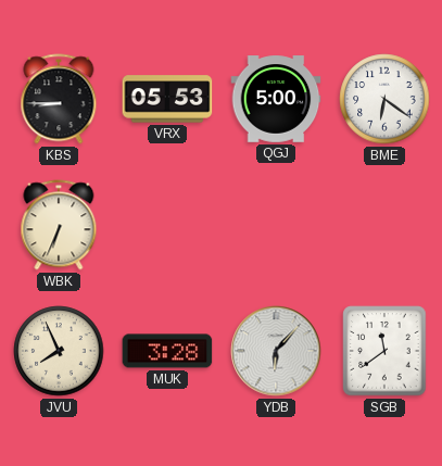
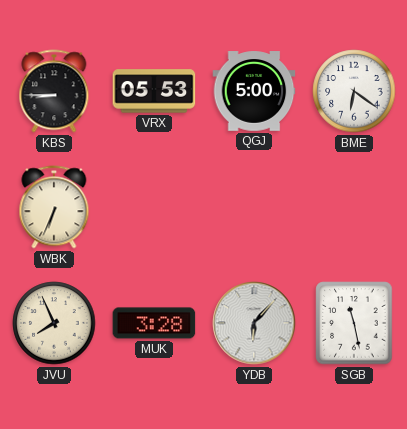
SGB: 11:39 -> 11:28 (354, 323)
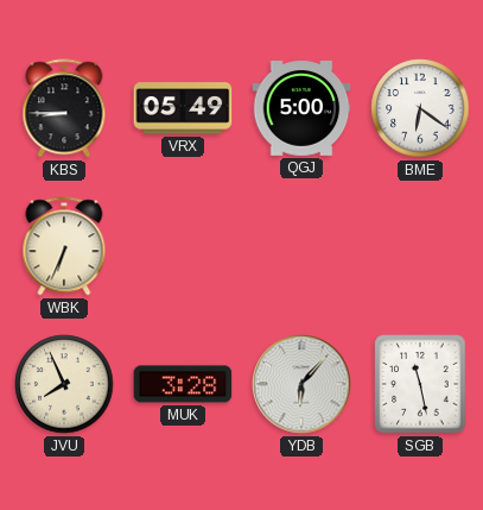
VRX: 05:53 -> 05:49 (183, 108)
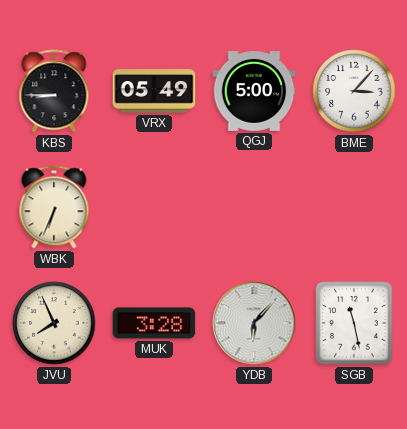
BME: 6:21 -> 3:07 (354, 91)
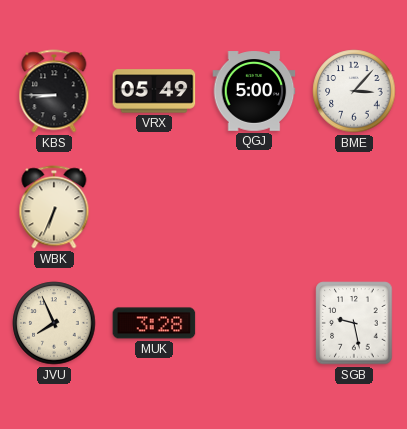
YDB: 6:07 -> none (254, 323)
SGB: 11:28 -> 9:28 (354, 323)
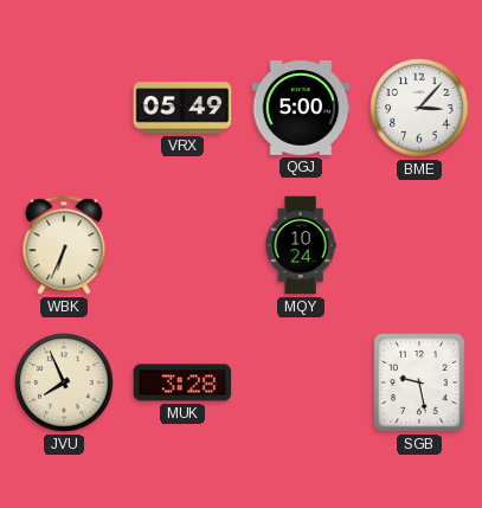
KBS: 8:45 -> none (54, 91)
MQY: none -> 10:24 (301, 245)
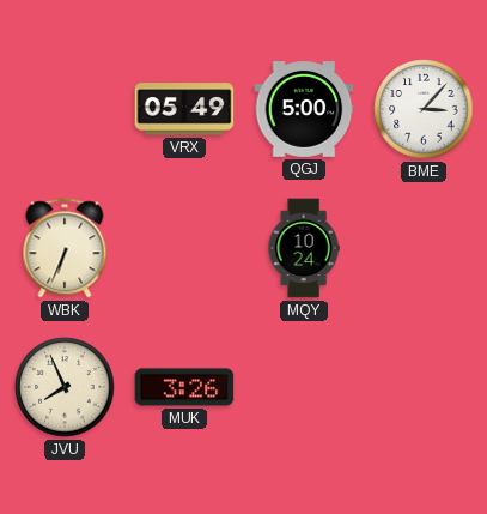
MUK: 3:28 -> 3:26 (184, 387)
SGB: 9:28 -> none (419, 382)
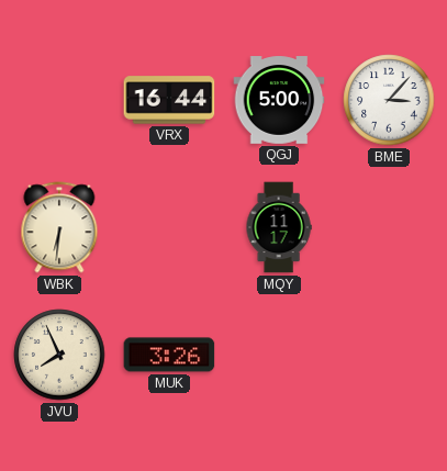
VRX: 05:49 -> 16:44 (169, 100)
WBK: 6:34 -> 6:31 (59, 227)
MQY: 10:24 -> 11:17 (279, 227)
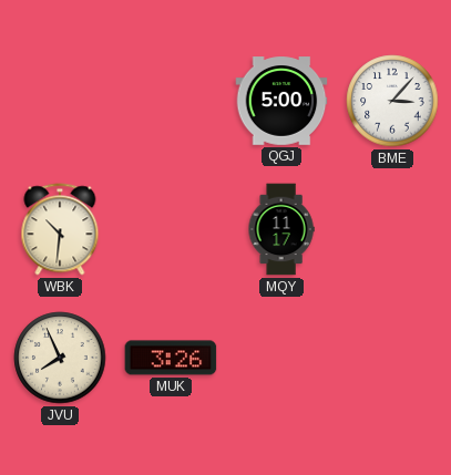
VRX: 16:44 -> none (169, 100)
WBK: 6:31 -> 10:31 (60, 229)
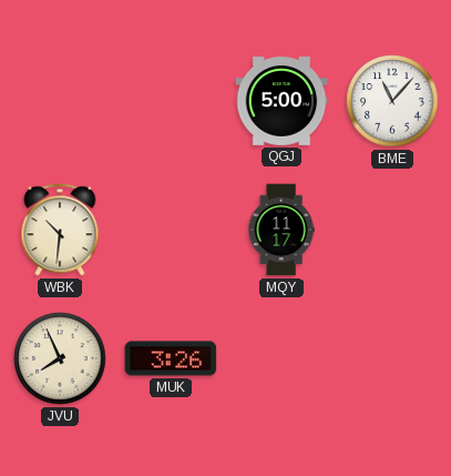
BME: 3:07 -> 11:07 (392, 101)
